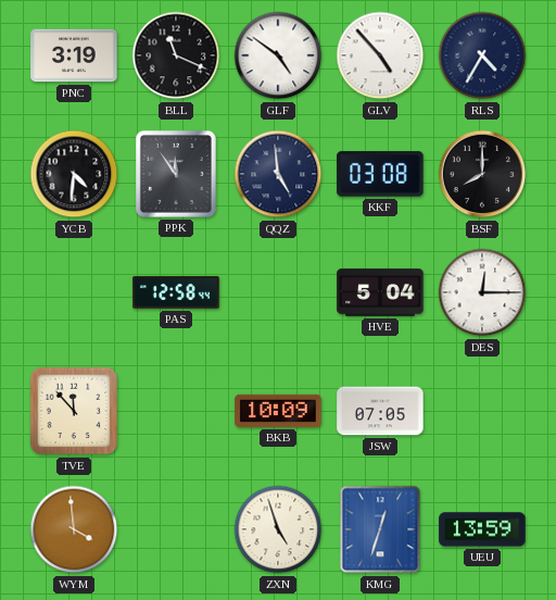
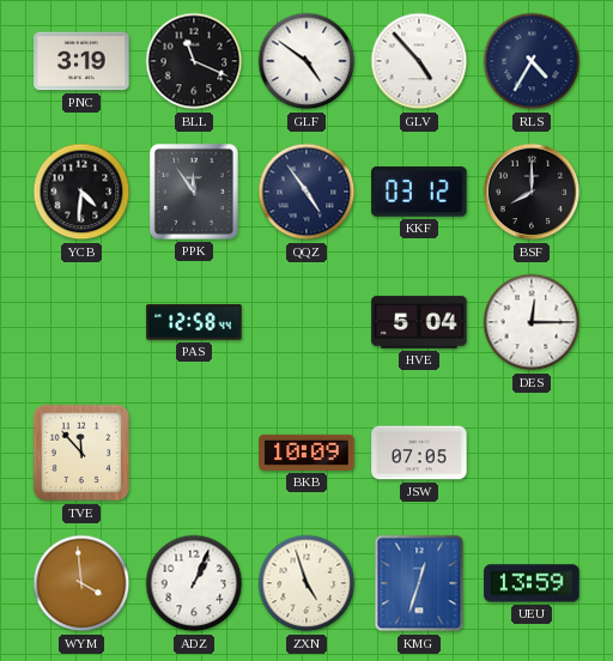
QQZ: 4:59 -> 4:54 (306, 192)
KKF: 03:08 -> 03:12 (419, 192)
ADZ: none -> 1:04 (194, 583)
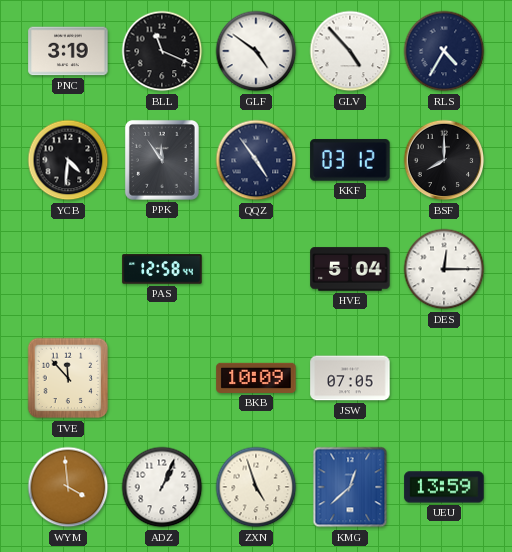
KMG: 12:33 -> 12:38 (350, 487)
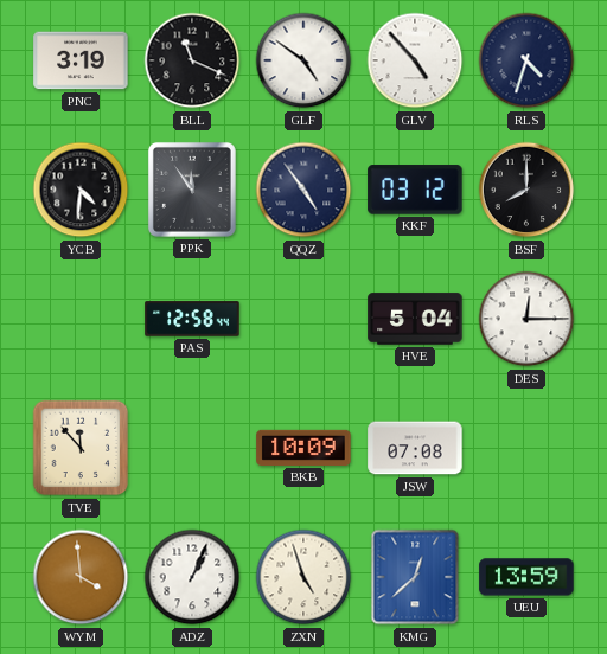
RLS: 4:35 -> 4:33 (526, 60)
JSW: 07:05 -> 07:08 (415, 448)
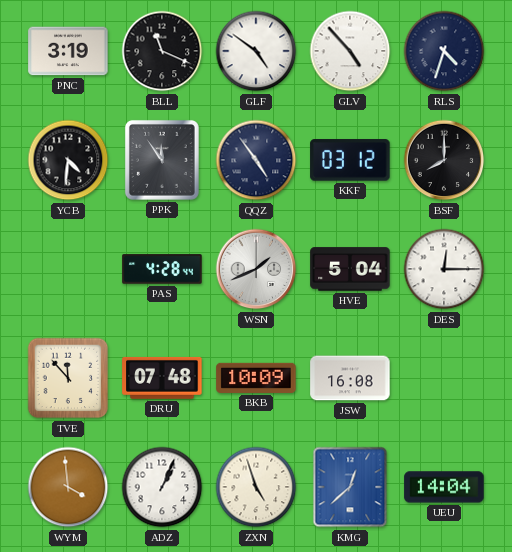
PAS: 12:58 -> 4:28 (162, 269)
WSN: none -> 1:41 (256, 269)
DRU: none -> 07:48 (162, 378)
JSW: 07:08 -> 16:08 (350, 378)
UEU: 13:59 -> 14:04 (444, 487)
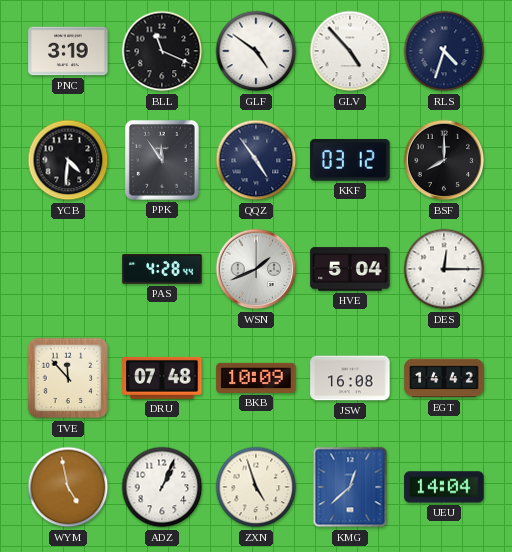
EGT: none -> 14:42 (444, 378)
WYM: 3:59 -> 4:58 (68, 487)
